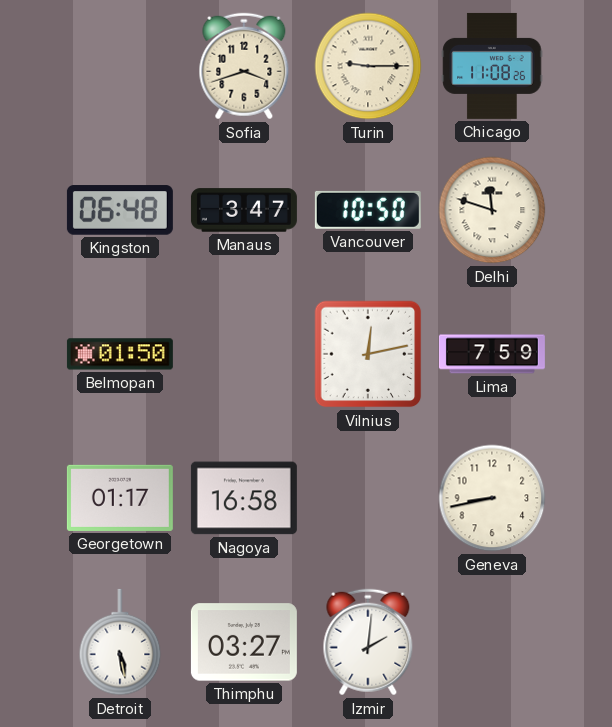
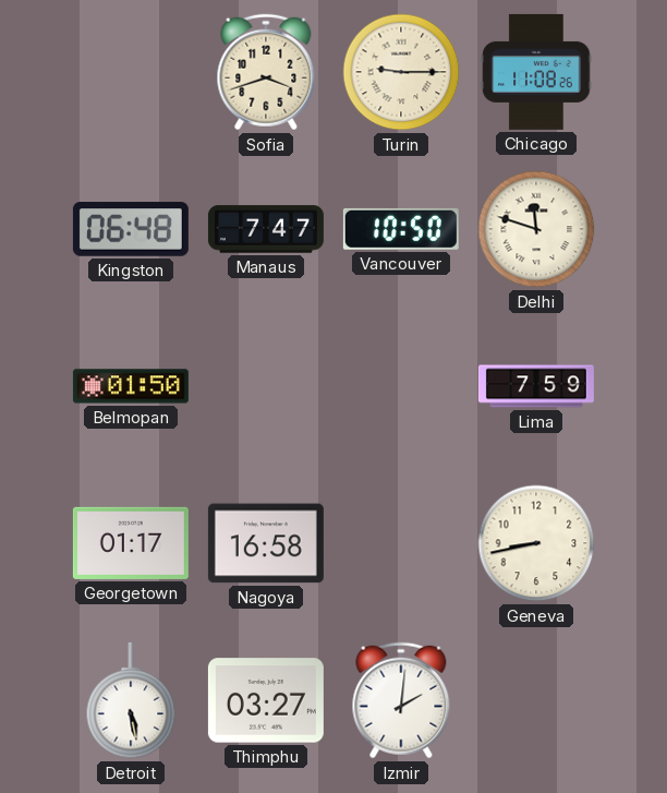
Manaus: 3:47 -> 7:47 (266, 229)
Vilnius: 12:13 -> none (368, 354)
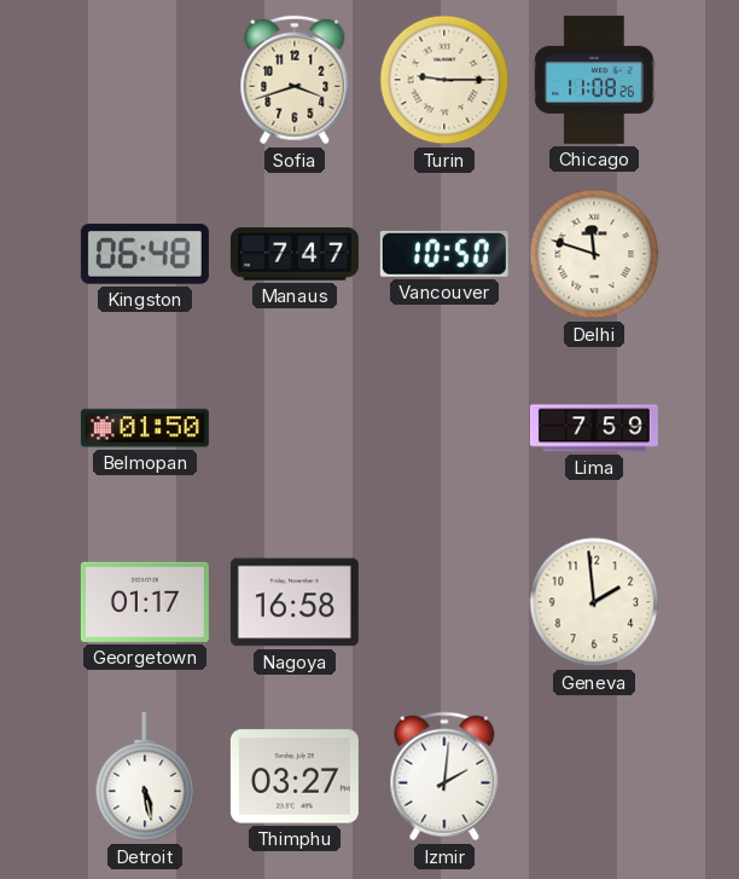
Geneva: 8:43 -> 1:59 (594, 602)
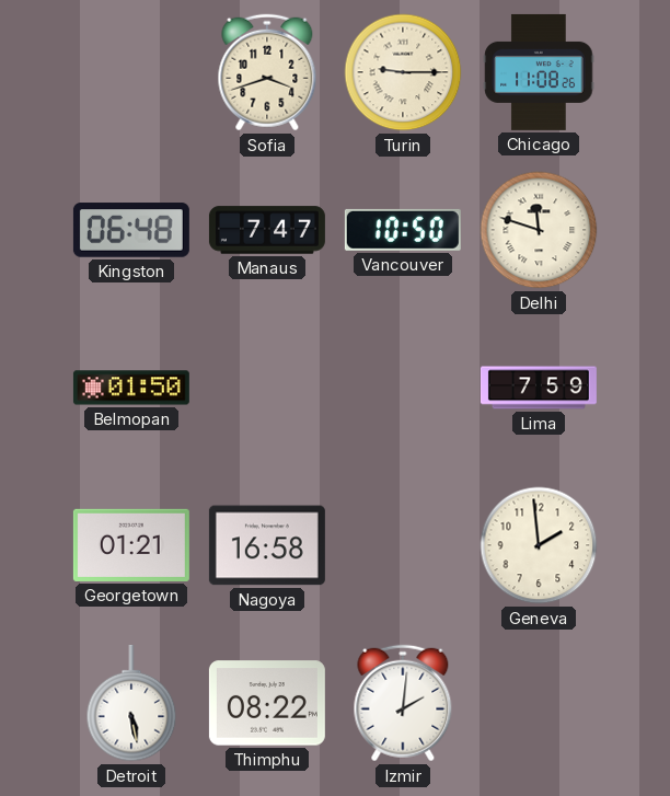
Georgetown: 01:17 -> 01:21 (131, 545)
Thimphu: 03:27 -> 08:22 (267, 703)
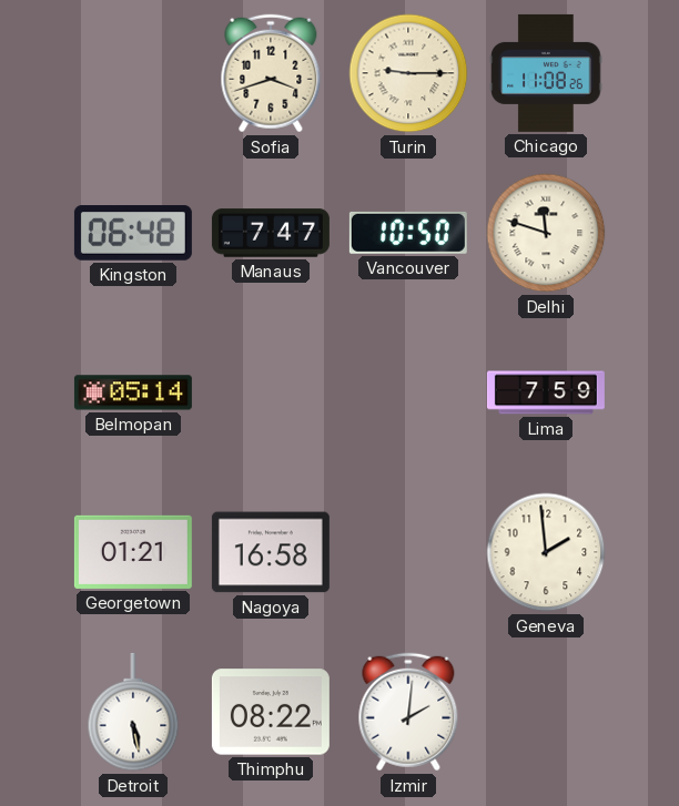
Belmopan: 01:50 -> 05:14 (133, 392)
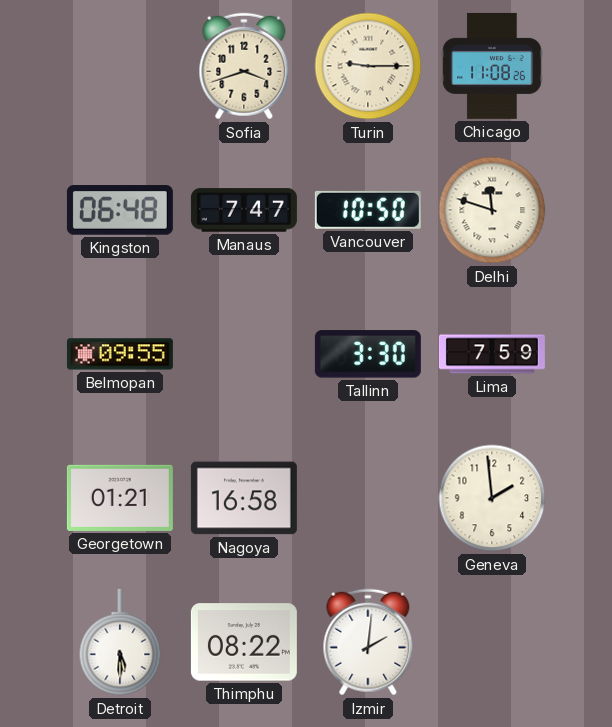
Belmopan: 05:14 -> 09:55 (120, 354)
Tallinn: none -> 3:30 (368, 354)
Detroit: 5:28 -> 5:30 (120, 642)
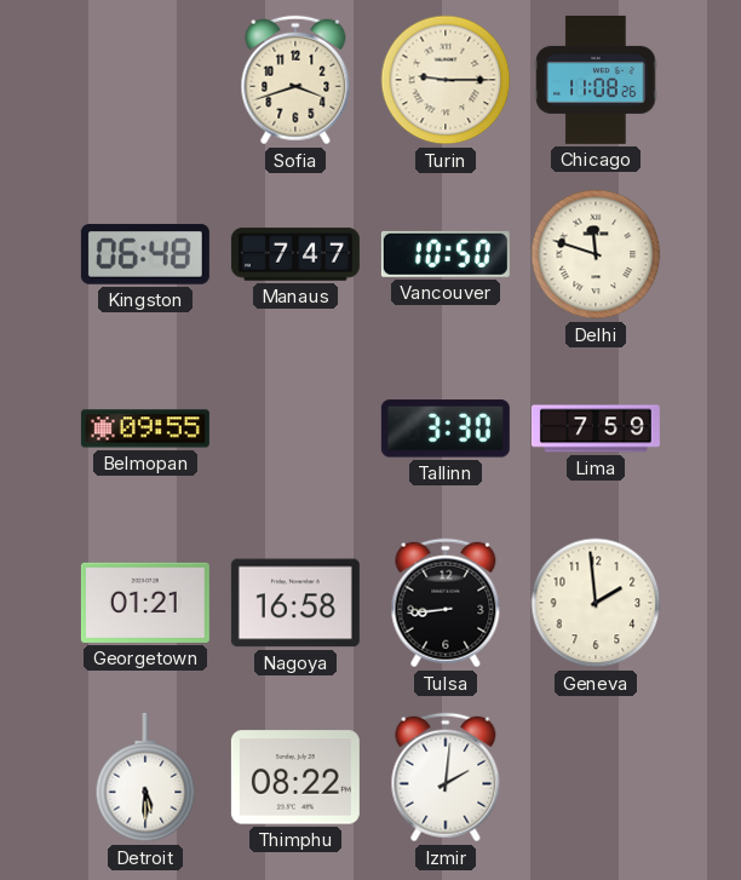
Tulsa: none -> 8:44 (446, 603)
